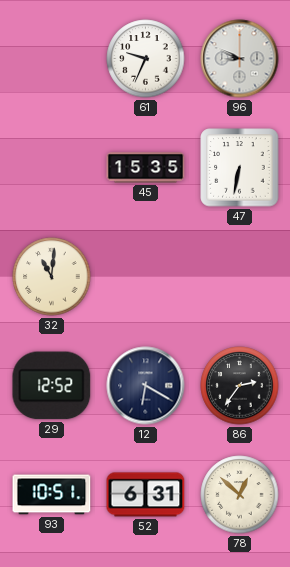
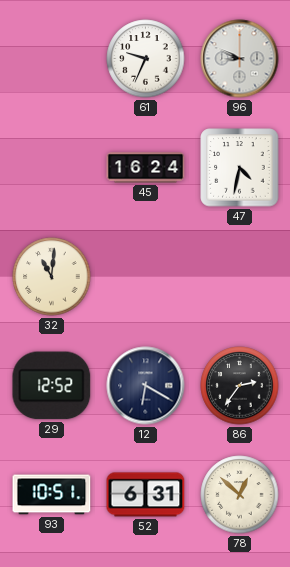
45: 15:35 -> 16:24 (146, 168)
47: 6:32 -> 4:32 (240, 168)
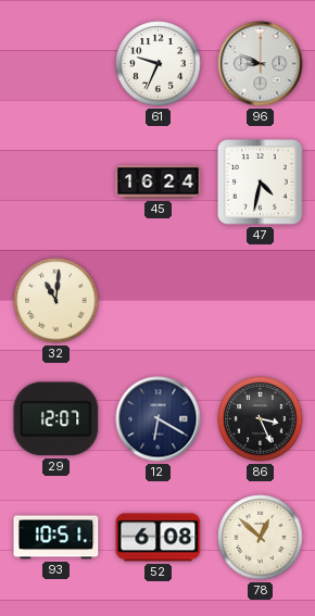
29: 12:52 -> 12:07 (56, 419)
86: 2:36 -> 3:26 (261, 419)
52: 6:31 -> 6:08 (159, 538)
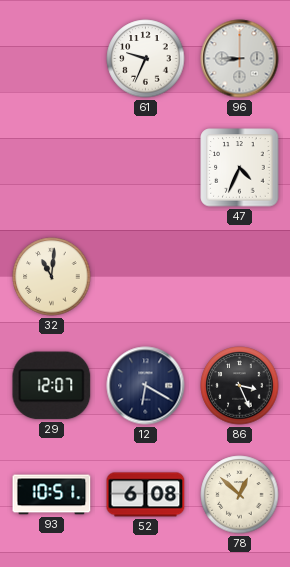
96: 8:49 -> 8:45 (240, 59)
45: 16:24 -> none (159, 183)
47: 4:32 -> 4:34 (240, 168)
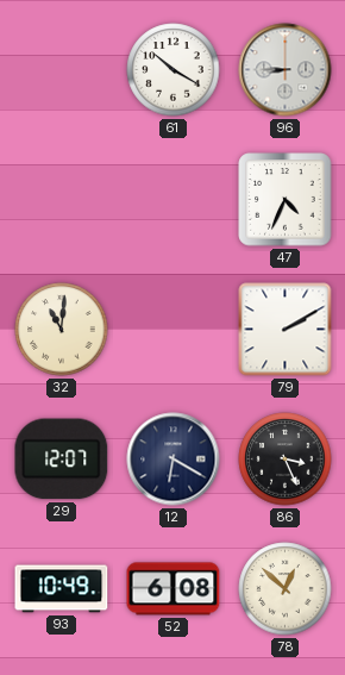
61: 9:34 -> 10:20 (174, 70)
79: none -> 2:10 (286, 330)
93: 10:51 -> 10:49 (62, 589)
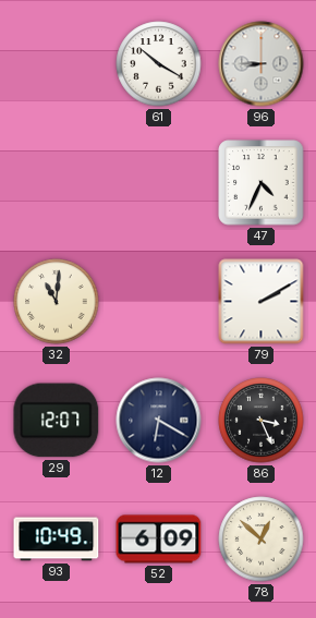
52: 6:08 -> 6:09 (159, 540)
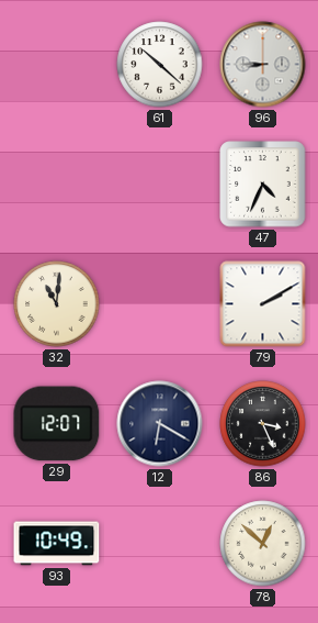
61: 10:20 -> 10:22 (160, 65)
52: 6:09 -> none (159, 540)
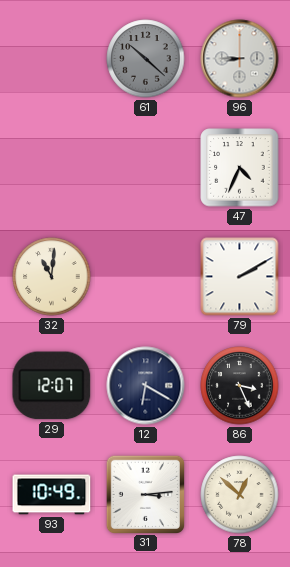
61 dial: white -> grey (146, 59)
31: none -> 3:14 (145, 494)
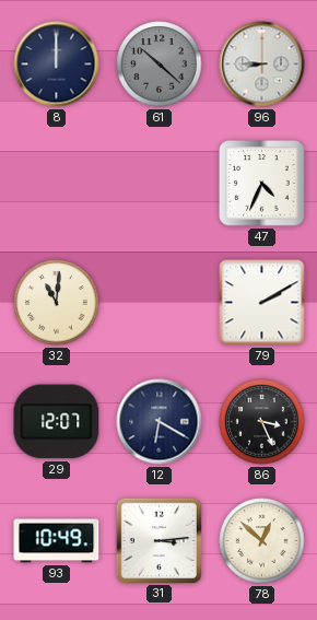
8: none -> 12:00 (57, 65)
